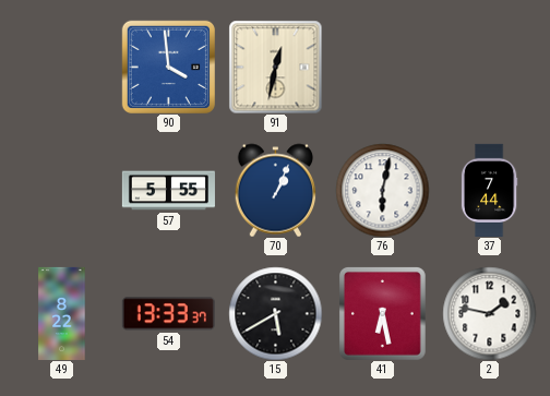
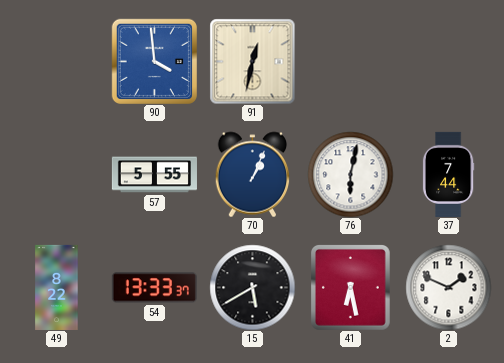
2: 1:47 -> 1:49 (448, 287)
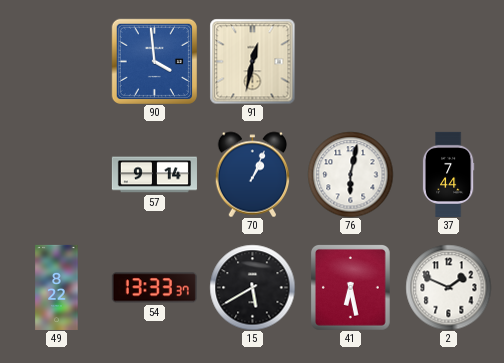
57: 5:55 -> 9:14 (154, 175)
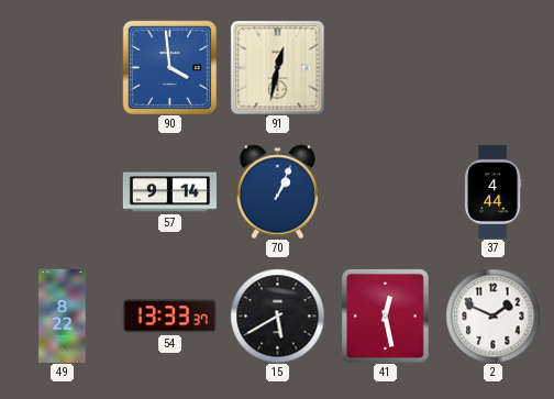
76: 6:02 -> none (350, 174)
37: 7:44 -> 4:44 (492, 191)
41: 6:28 -> 12:28 (385, 315)
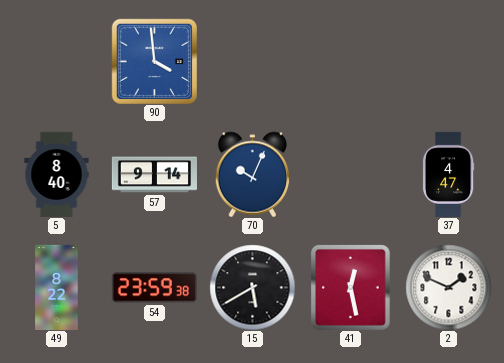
91: 12:32 -> none (277, 67)
5: none -> 8:40 (57, 174)
70: 1:04 -> 10:04 (253, 174)
37: 4:44 -> 4:47 (448, 174)
54: 13:33 -> 23:59 (154, 288)
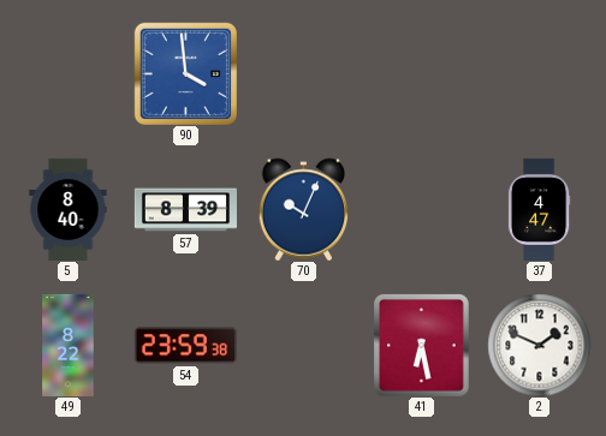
57: 9:14 -> 8:39 (185, 210)
15: 5:40 -> none (252, 287)
41: 12:28 -> 6:28 (421, 345)
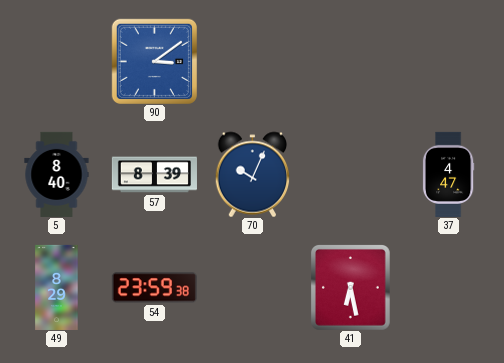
90: 3:59 -> 3:09 (154, 61)
49: 8:22 -> 8:29 (57, 287)
2: 1:49 -> none (539, 345)
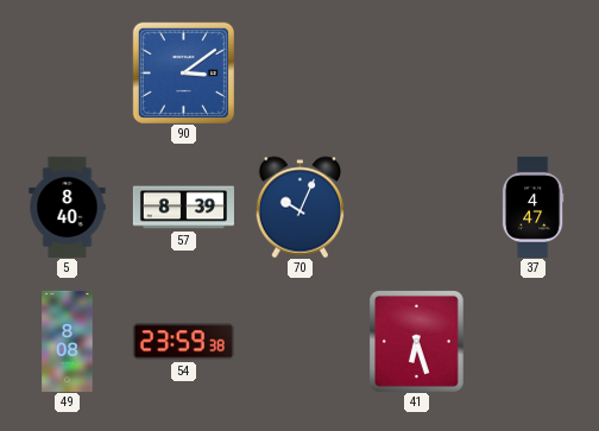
49: 8:29 -> 8:08 (68, 341)
41: 6:28 -> 6:27 (416, 341)
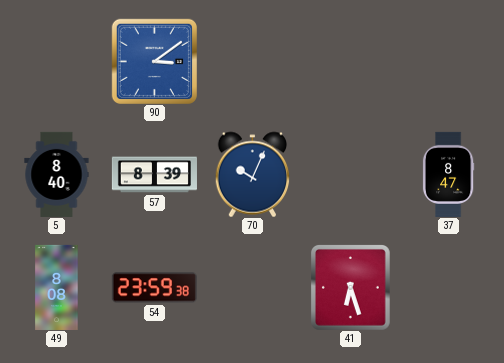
37: 4:47 -> 8:47 (448, 174)
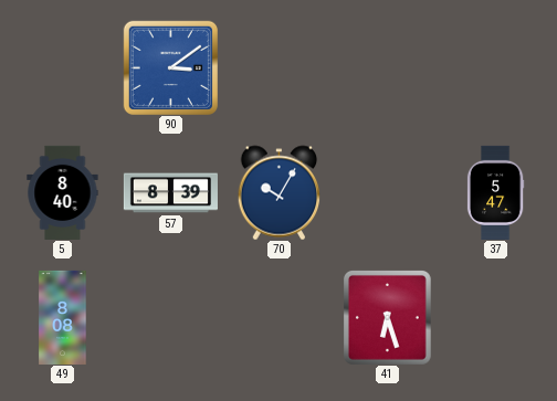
70: 10:04 -> 10:05 (280, 192)
37: 8:47 -> 5:47 (495, 192)
54: 23:59 -> none (154, 288)
